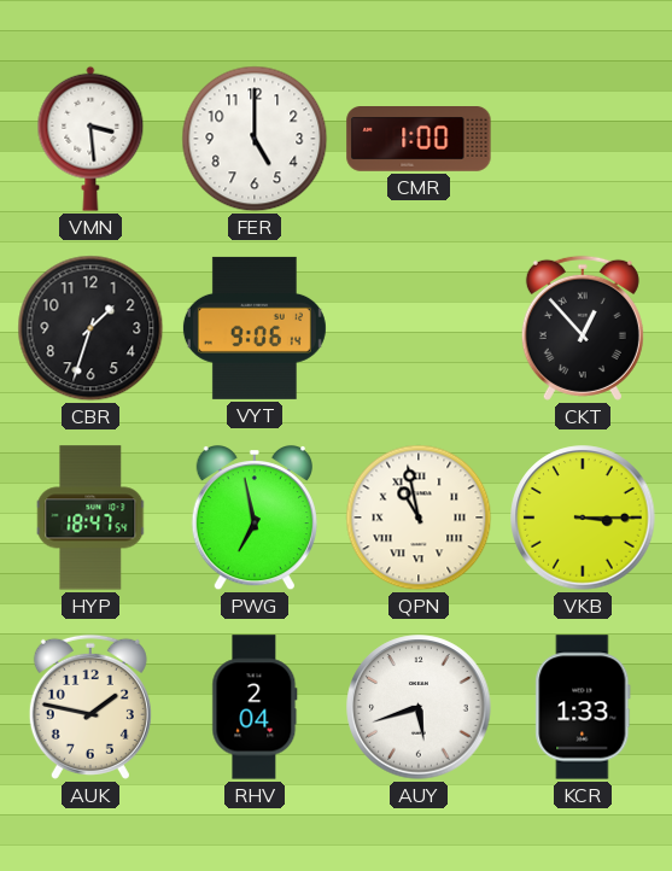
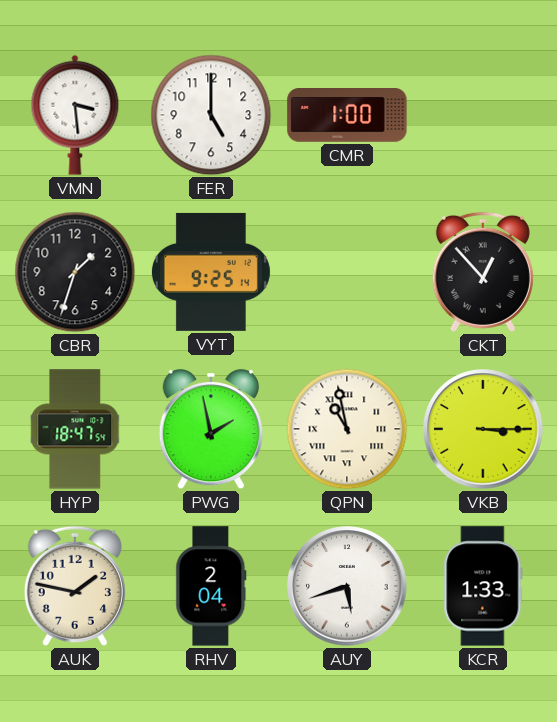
VYT: 9:06 -> 9:25 (211, 272)
PWG: 6:58 -> 1:58 (211, 429)
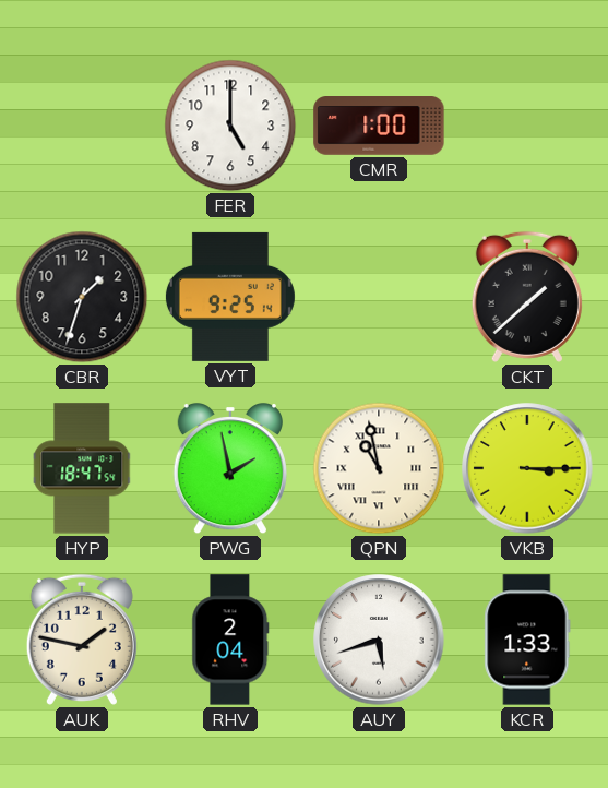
VMN: 3:29 -> none (75, 115)
CKT: 12:53 -> 1:38 (527, 297)
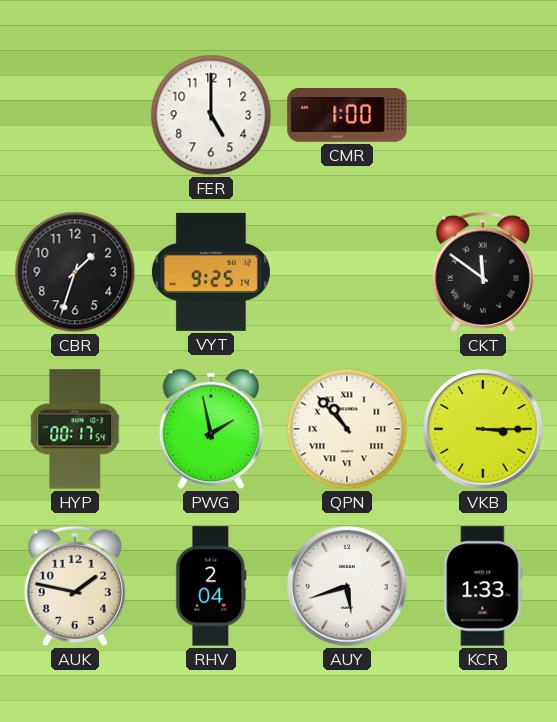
CKT: 1:38 -> 11:51 (483, 272)
HYP: 18:47 -> 00:17 (76, 429)
QPN: 10:58 -> 10:53 (347, 429)
